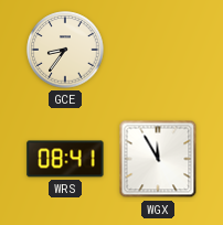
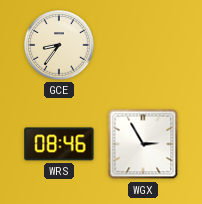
WRS: 08:41 -> 08:46 (59, 144)
WGX: 11:55 -> 2:55 (143, 144)
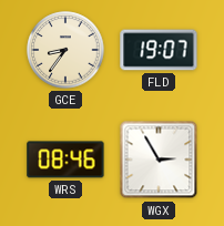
FLD: none -> 19:07 (159, 50)
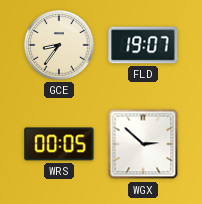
WRS: 08:46 -> 00:05 (59, 144)
WGX: 2:55 -> 2:52 (143, 144)
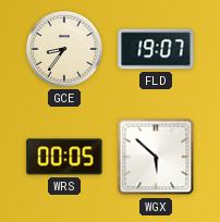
WGX: 2:52 -> 5:52 (156, 157)
